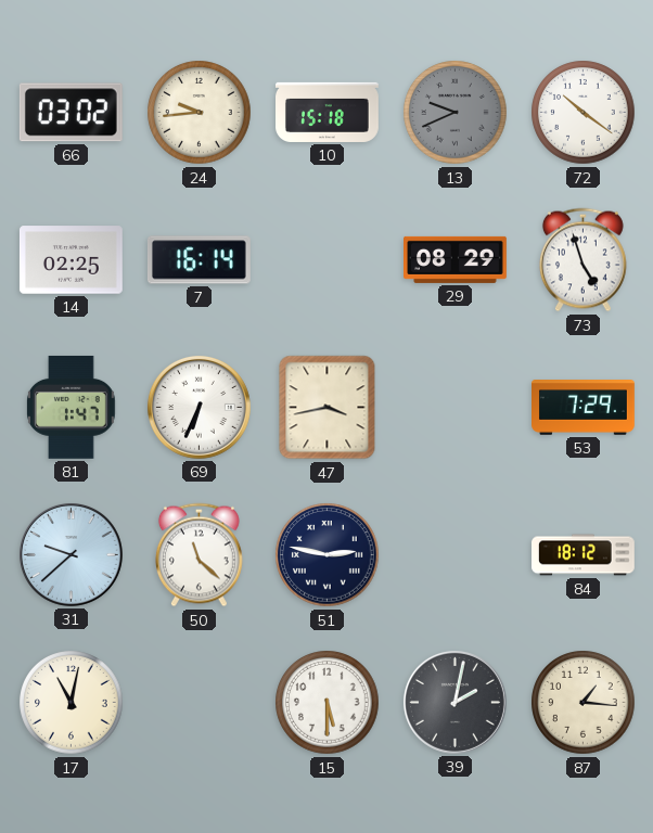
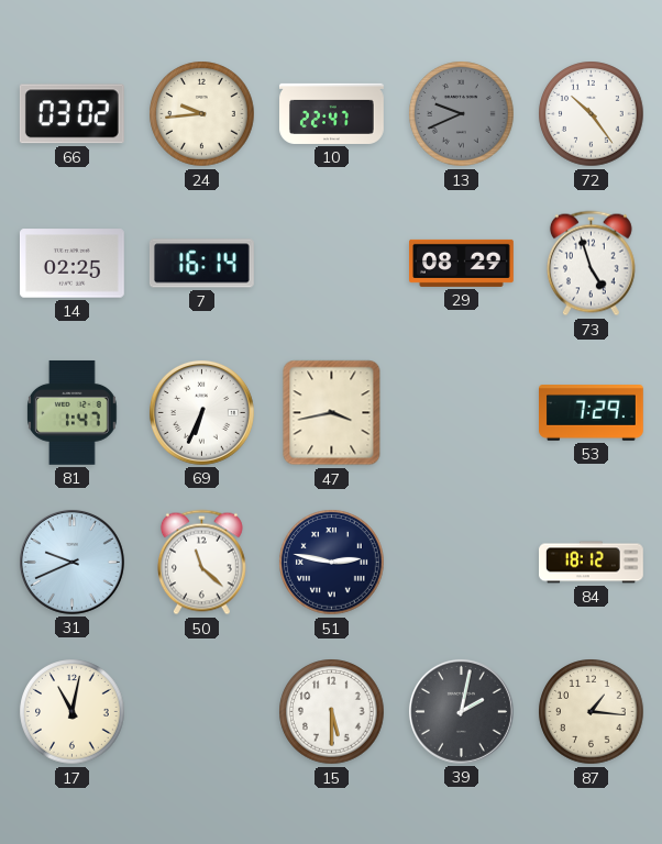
10: 15:18 -> 22:47 (332, 113)
72: 10:21 -> 10:24 (592, 114)
31: 9:38 -> 9:41 (71, 562)
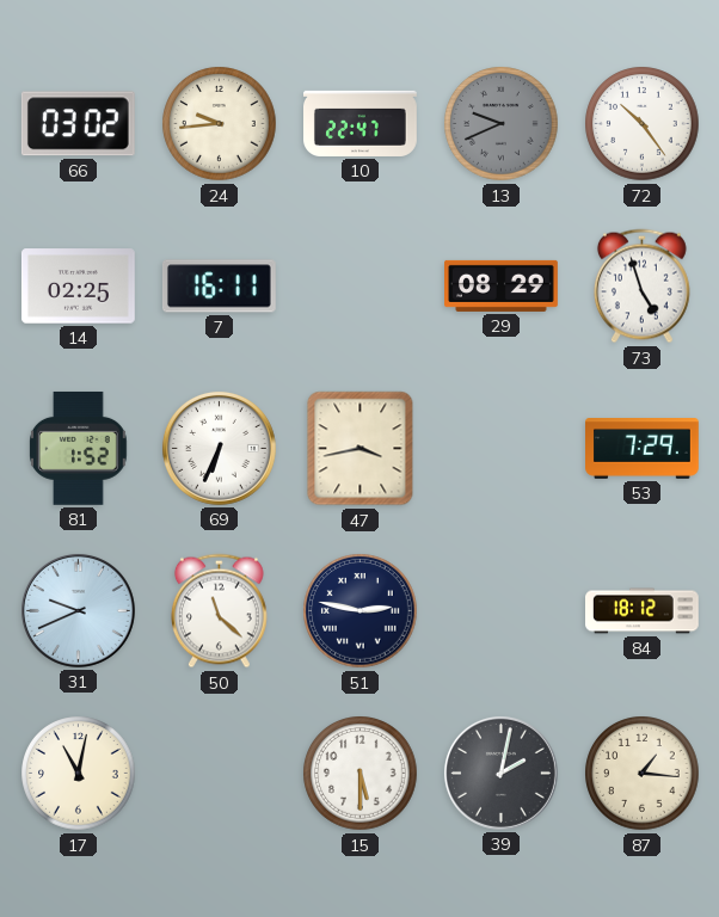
7: 16:14 -> 16:11 (219, 287)
81: 1:47 -> 1:52 (79, 448)
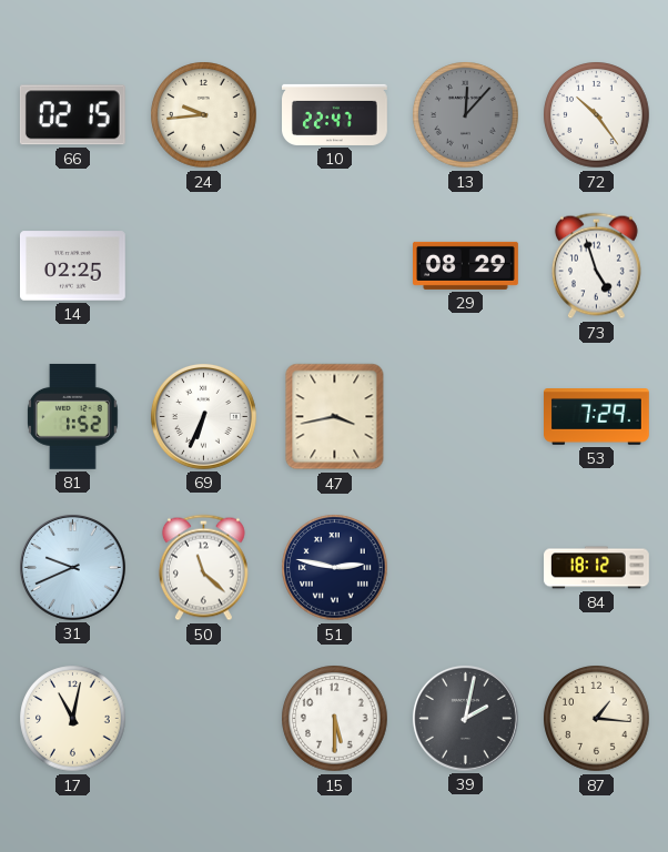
66: 03:02 -> 02:15 (72, 115)
13: 9:41 -> 12:07 (466, 115)
7: 16:11 -> none (219, 287)
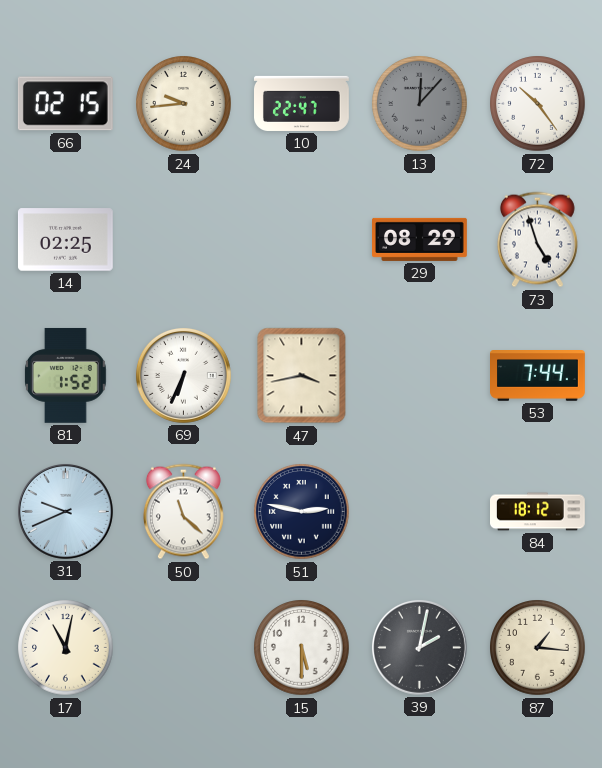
53: 7:29 -> 7:44 (538, 376)
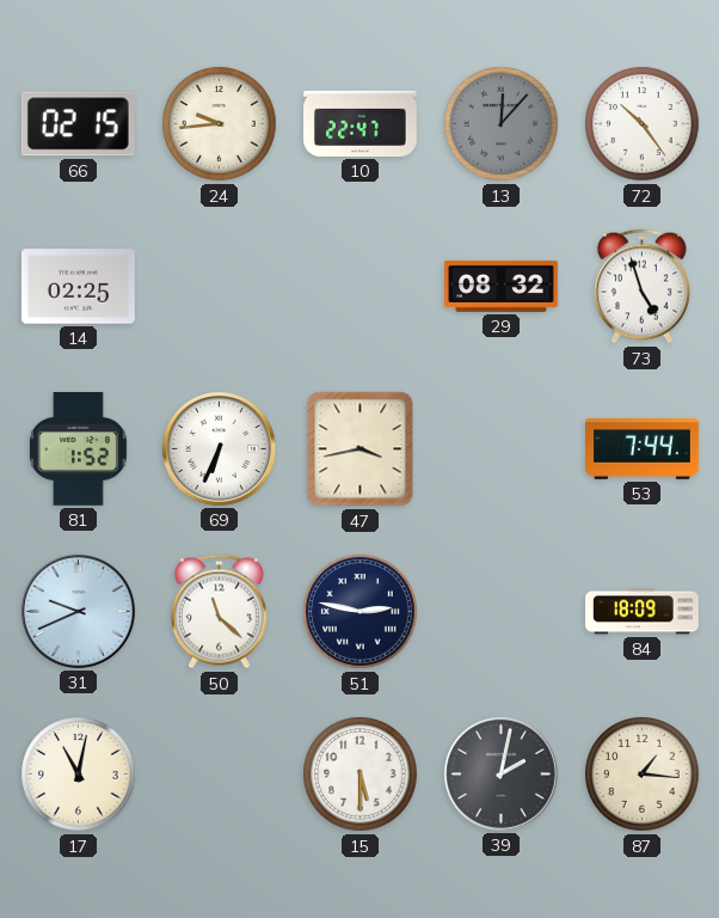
29: 08:29 -> 08:32 (502, 286)
84: 18:12 -> 18:09 (643, 612)
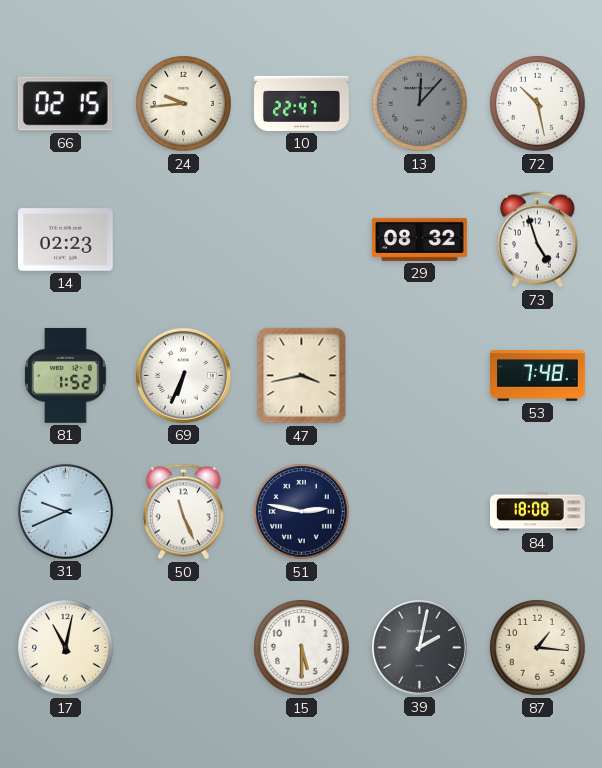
72: 10:24 -> 10:28 (538, 104)
14: 02:25 -> 02:23 (65, 240)
53: 7:44 -> 7:48 (538, 376)
50: 11:22 -> 11:26 (183, 512)
84: 18:09 -> 18:08 (538, 512)
